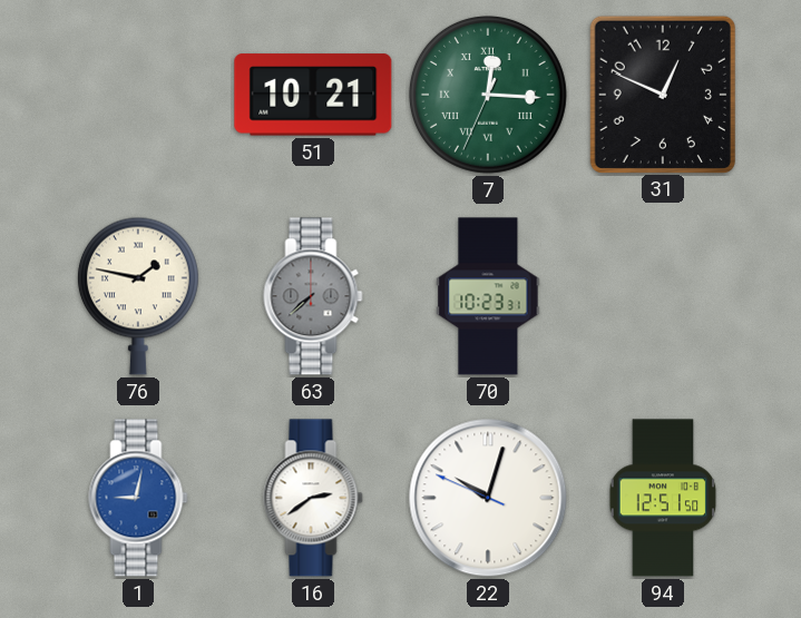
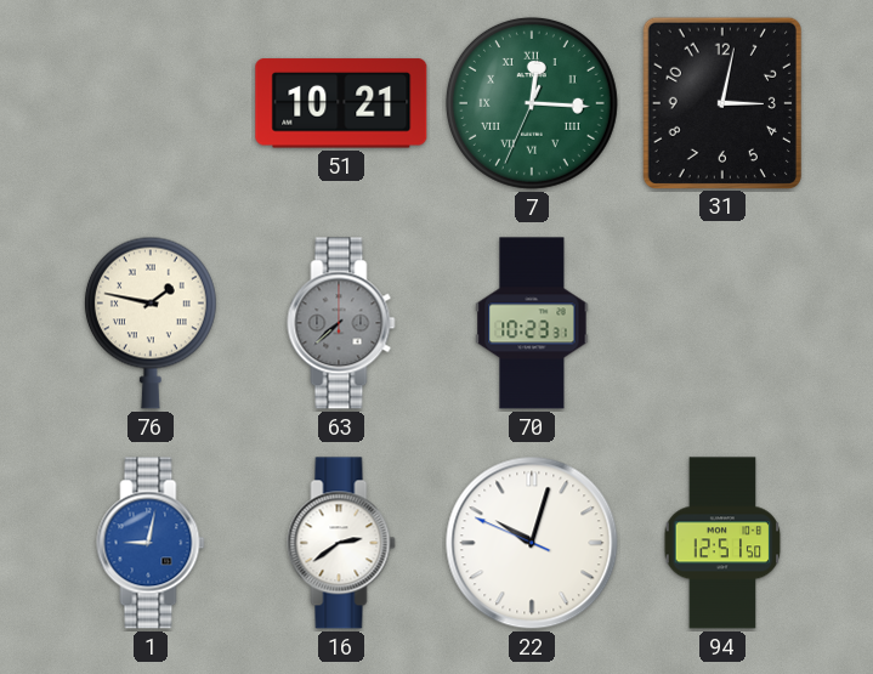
31: 12:49 -> 3:02 (722, 102)
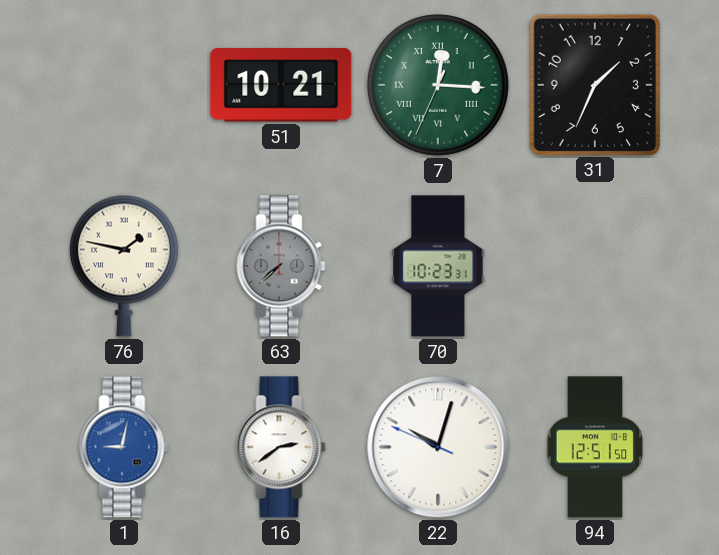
31: 3:02 -> 1:34 (595, 84)
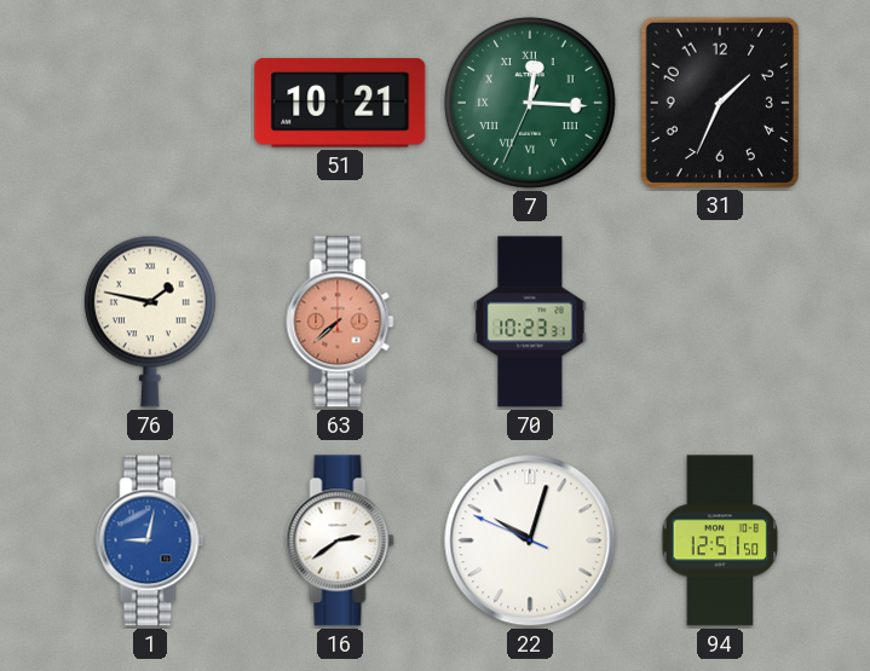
63 dial: grey -> salmon (340, 322)
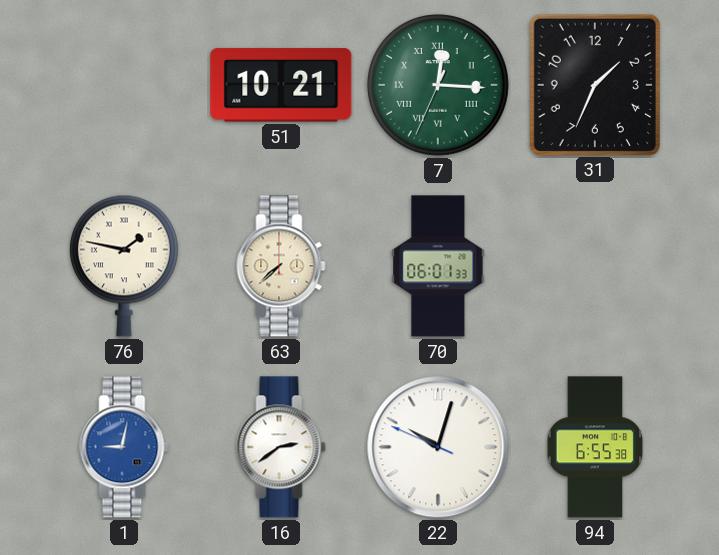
63 dial: salmon -> cream (281, 266)
70: 10:23 -> 06:01 (438, 266)
94: 12:51 -> 6:55 (595, 447)
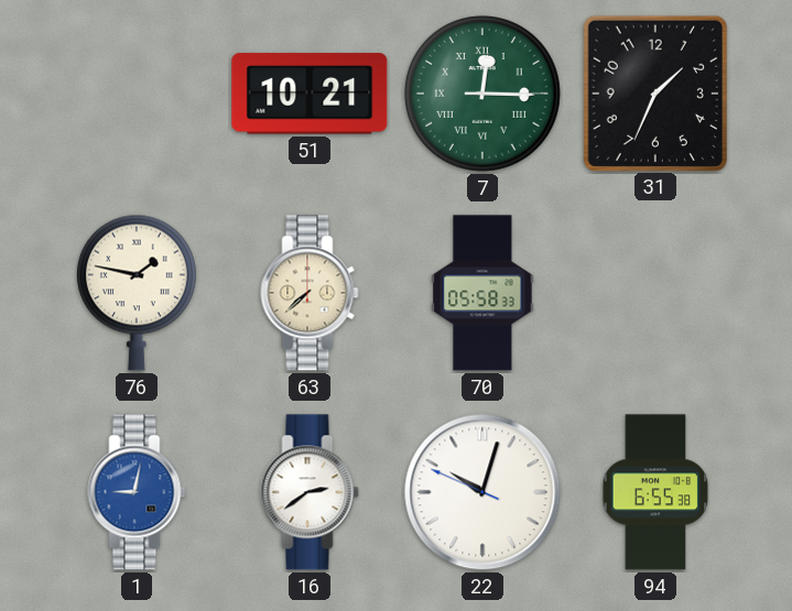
7: 12:15:34 -> 12:15:15 (482, 94)
70: 06:01 -> 05:58 (482, 293)
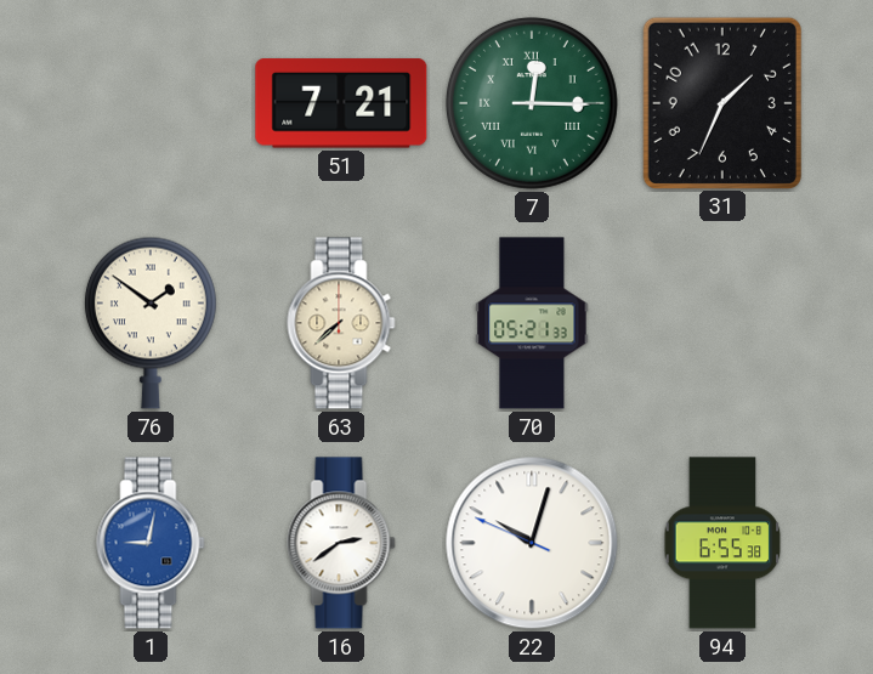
51: 10:21 -> 7:21 (341, 103)
76: 1:47 -> 1:51 (151, 323)
70: 05:58 -> 05:21 (532, 323)
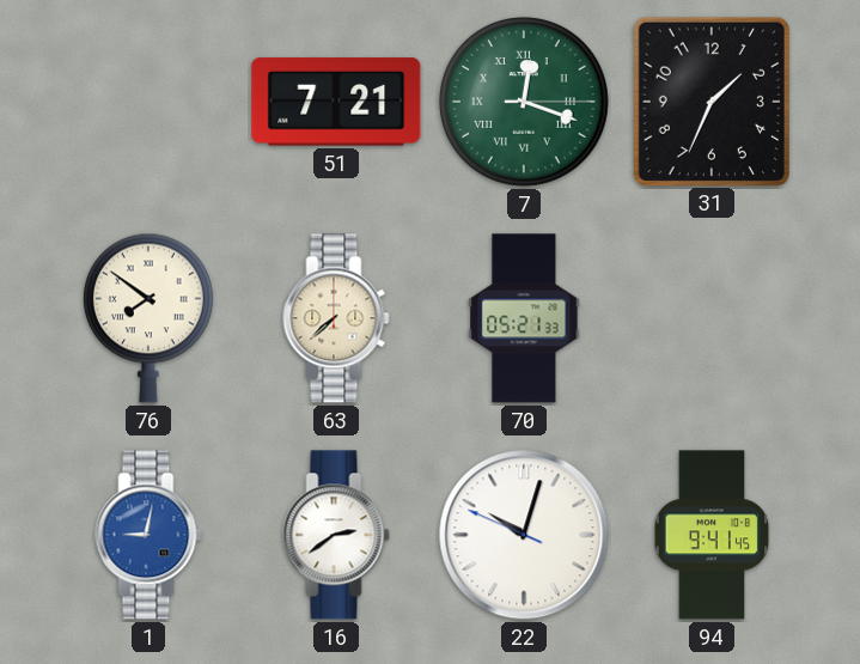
7: 12:15 -> 12:18 (524, 102)
76: 1:51 -> 7:51 (148, 318)
94: 6:55 -> 9:41 (712, 535)
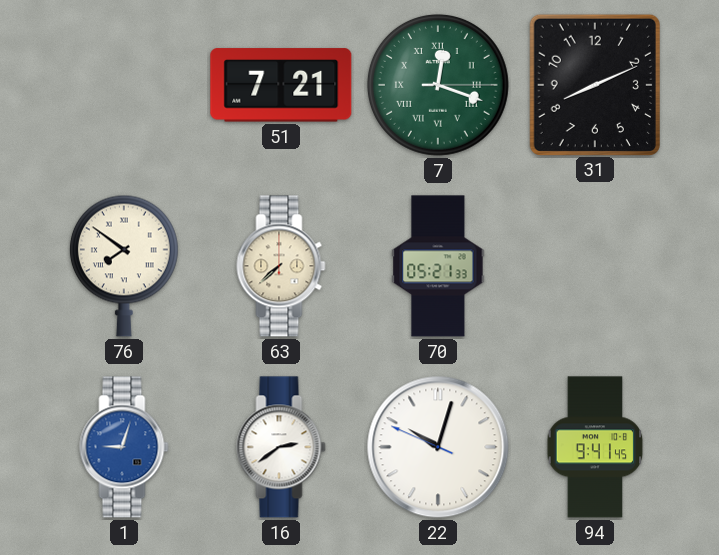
31: 1:34 -> 8:11 (595, 84)
1: 9:02 -> 9:03 (124, 447)
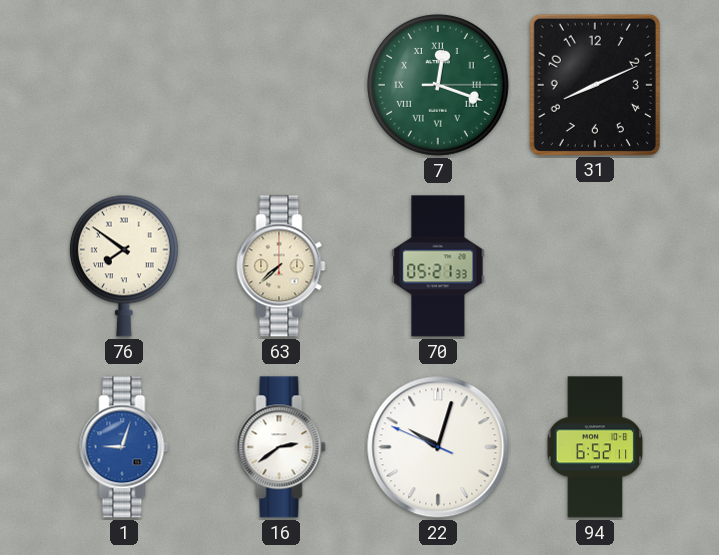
51: 7:21 -> none (281, 85)
94: 9:41 -> 6:52 (595, 447)
